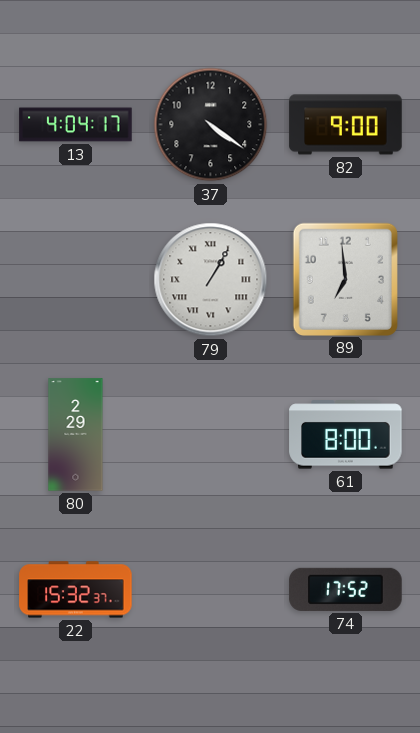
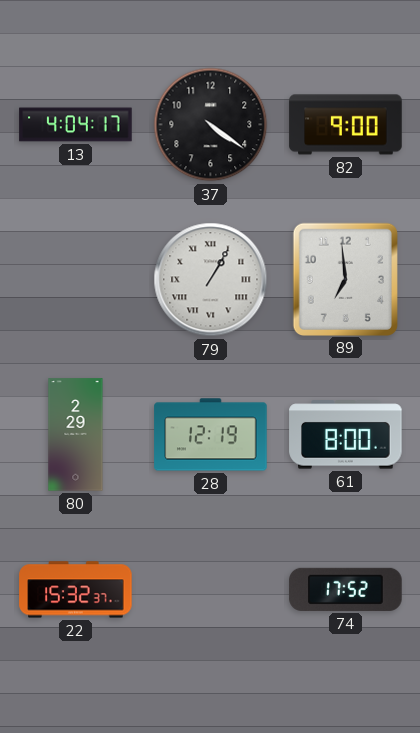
28: none -> 12:19 (211, 435)
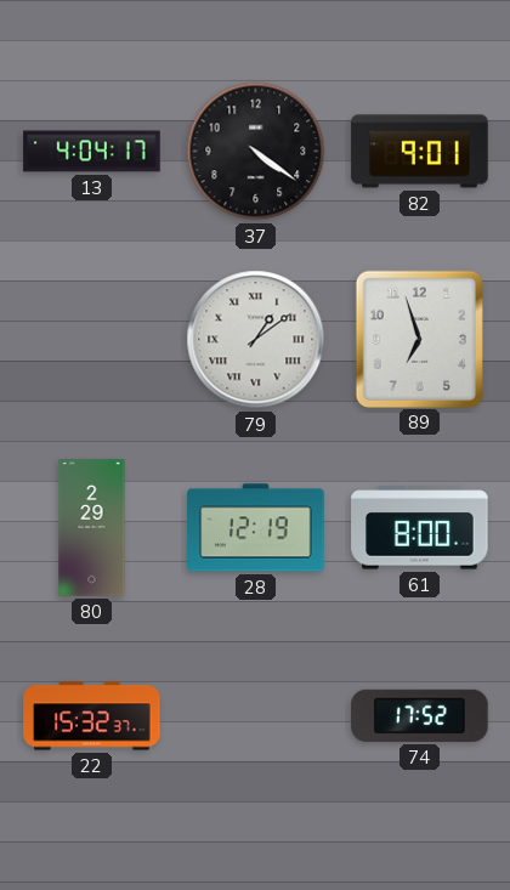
82: 9:00 -> 9:01 (420, 152)
79: 1:05 -> 1:09 (256, 340)
89: 6:59 -> 6:57 (419, 339)
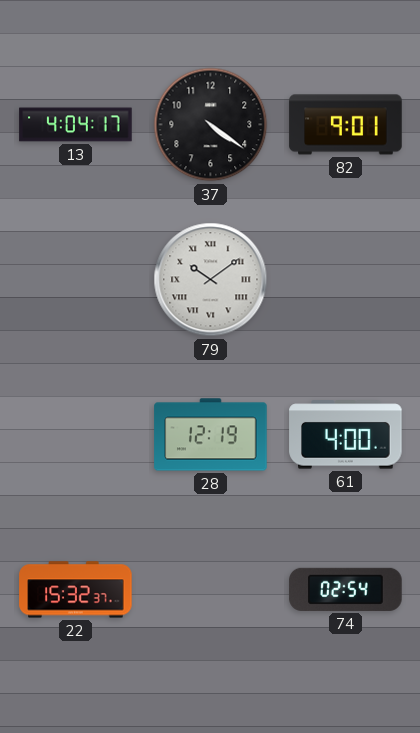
79: 1:09 -> 10:09 (211, 280)
89: 6:57 -> none (419, 339)
80: 2:29 -> none (92, 528)
61: 8:00 -> 4:00 (346, 435)
74: 17:52 -> 02:54 (346, 589)
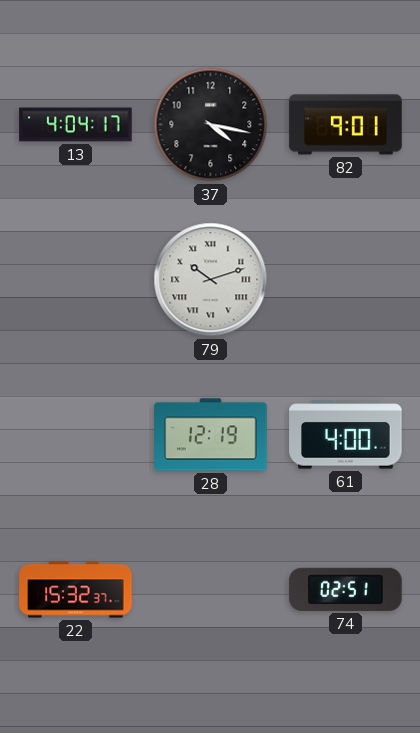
37: 4:21 -> 4:17 (211, 125)
79: 10:09 -> 10:12 (211, 280)
74: 02:54 -> 02:51 (346, 589)
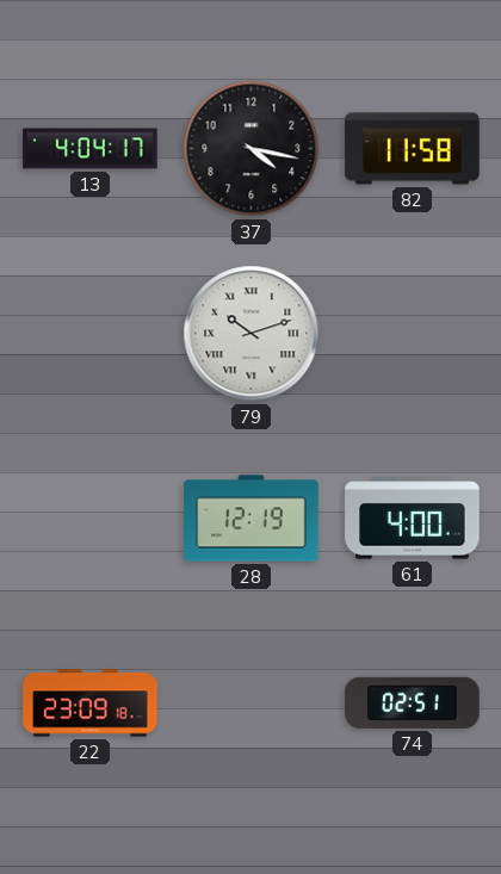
82: 9:01 -> 11:58 (413, 149)
22: 15:32 -> 23:09 (91, 703)
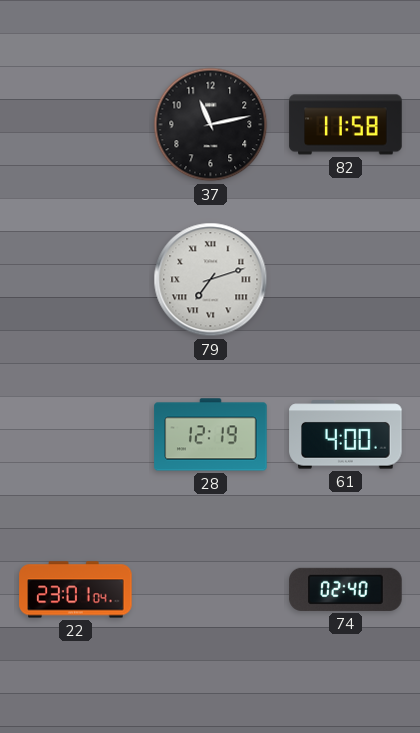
13: 4:04 -> none (91, 149)
37: 4:17 -> 11:13 (211, 125)
79: 10:12 -> 7:12 (211, 280)
22: 23:09 -> 23:01 (76, 590)
74: 02:51 -> 02:40 (346, 589)
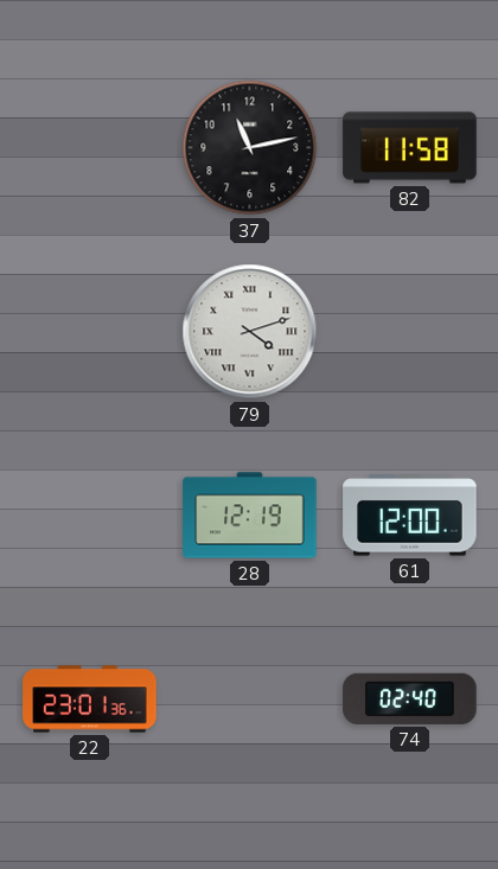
79: 7:12 -> 4:12 (250, 332)
61: 4:00 -> 12:00 (410, 516)
22: 23:01:04 -> 23:01:36 (90, 699)
